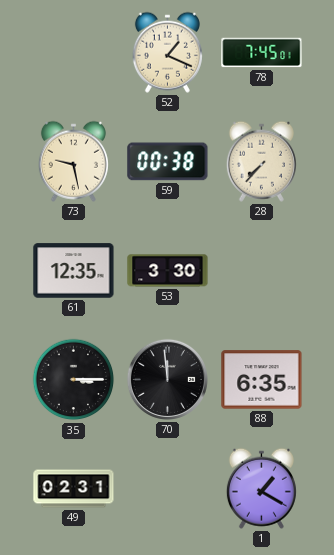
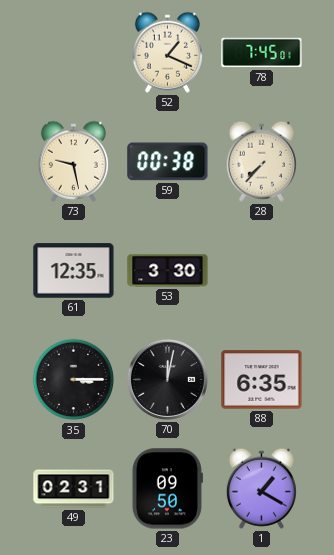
70: 11:59 -> 12:02 (167, 379)
23: none -> 09:50 (167, 489)
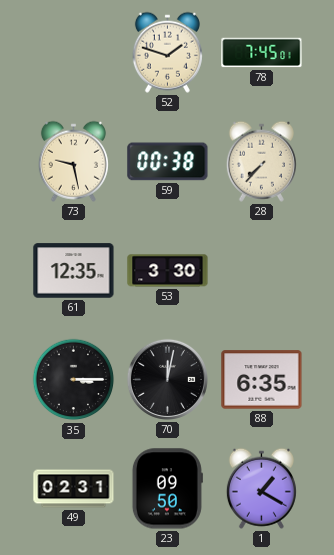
52: 1:19 -> 1:48 (167, 52)
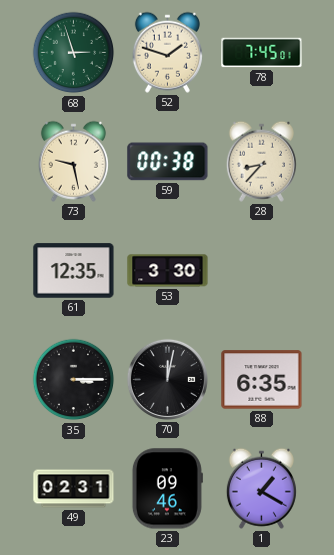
68: none -> 2:57 (74, 53)
28: 7:37 -> 8:37 (261, 161)
23: 09:50 -> 09:46 (167, 489)
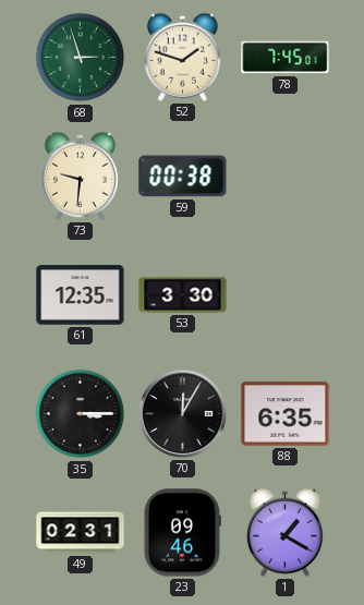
73: 9:28 -> 9:31 (80, 176)
28: 8:37 -> none (261, 161)
70: 12:02 -> 12:05 (182, 413)
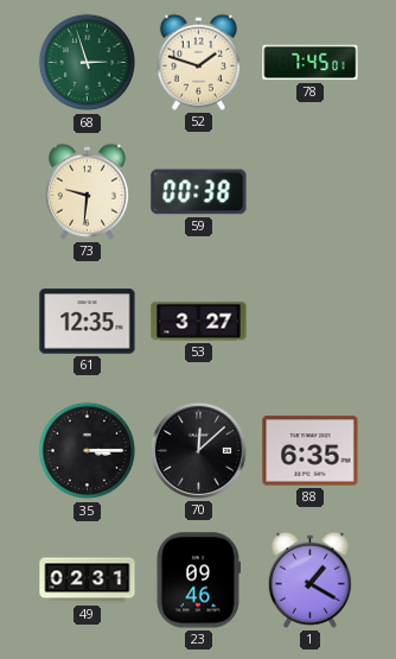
53: 3:30 -> 3:27 (199, 322)
70: 12:05 -> 12:08 (198, 450)
